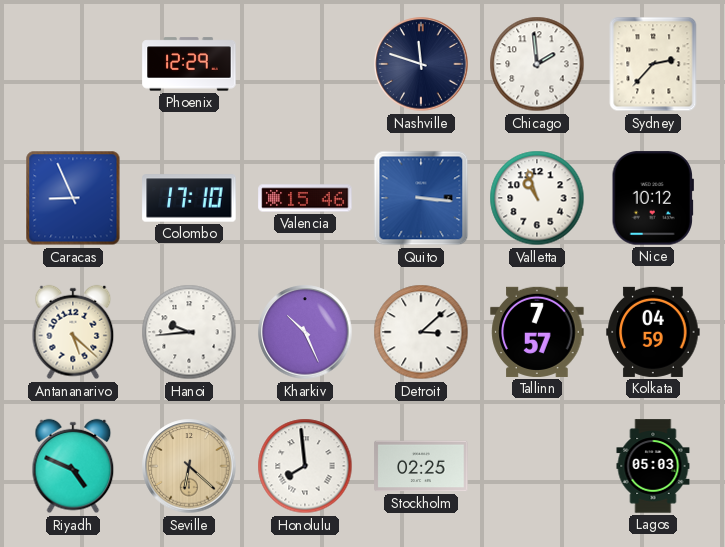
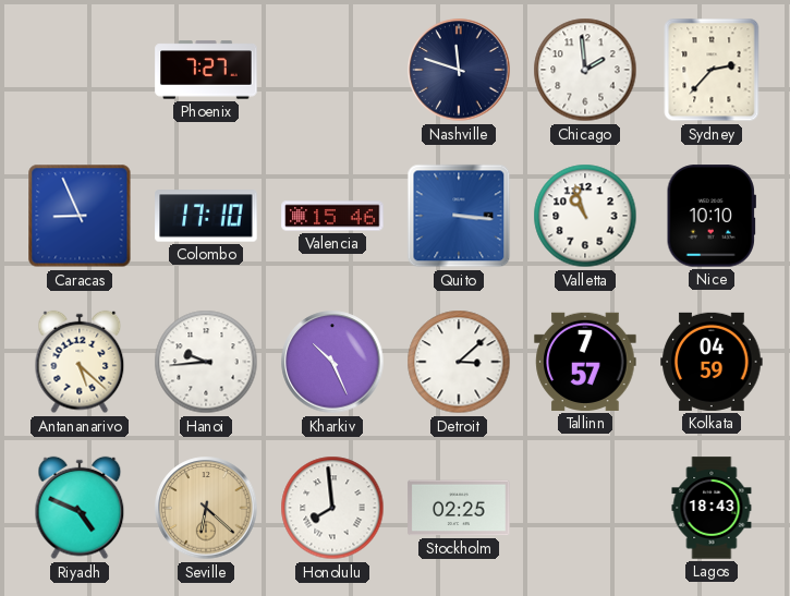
Phoenix: 12:29 -> 7:27 (206, 70)
Nice: 10:12 -> 10:10 (712, 216)
Lagos: 05:03 -> 18:43 (712, 508)
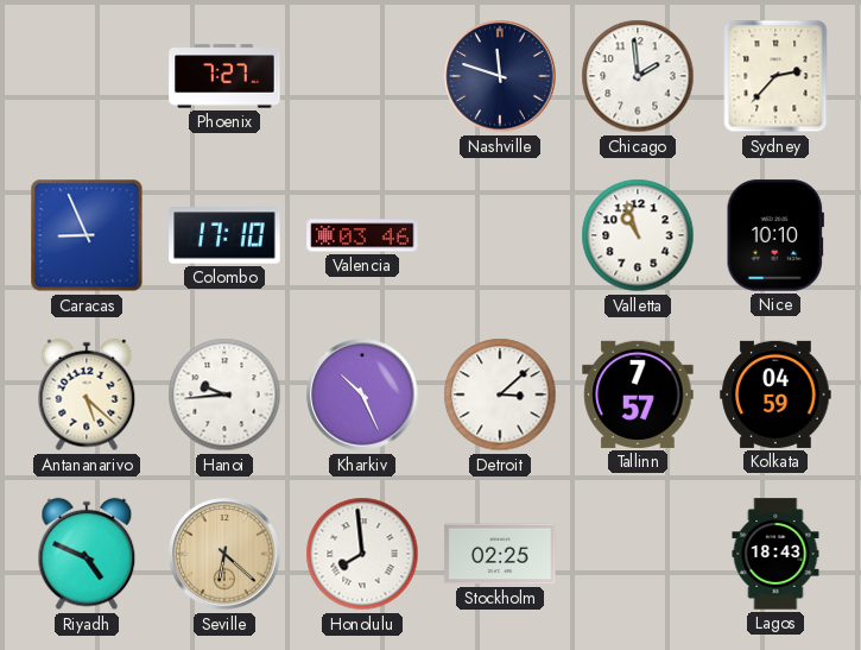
Valencia: 15:46 -> 03:46 (362, 235)
Quito: 3:16 -> none (459, 216)
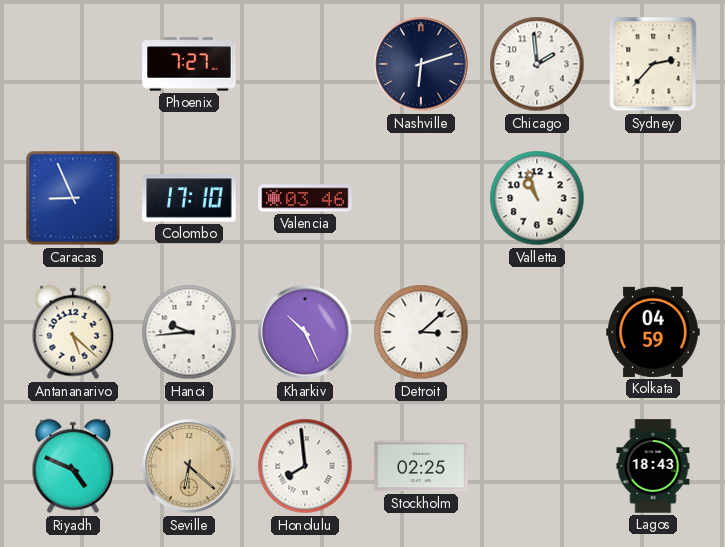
Nashville: 11:48 -> 6:12 (421, 64)
Nice: 10:10 -> none (775, 235)
Tallinn: 7:57 -> none (638, 395)
